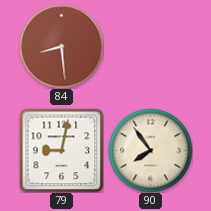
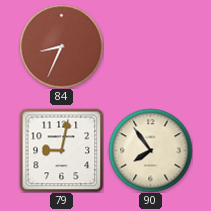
84: 8:29 -> 8:34 (61, 46)
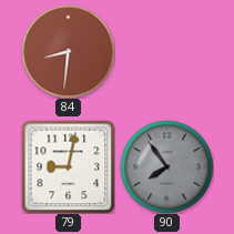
84: 8:34 -> 8:31 (68, 51)
90 dial: cream -> grey (166, 166)
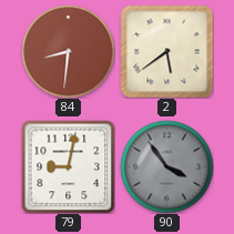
2: none -> 5:39 (166, 51)
90: 7:54 -> 3:54 (166, 166)
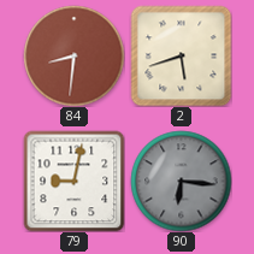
2: 5:39 -> 5:42 (181, 55)
90: 3:54 -> 6:16 (181, 181)
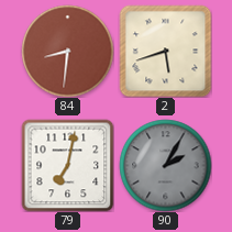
79: 9:02 -> 7:02 (67, 165)
90: 6:16 -> 2:05 (165, 165)
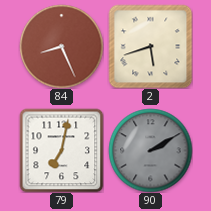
84: 8:31 -> 8:26 (61, 46)
90: 2:05 -> 2:10 (150, 150)
